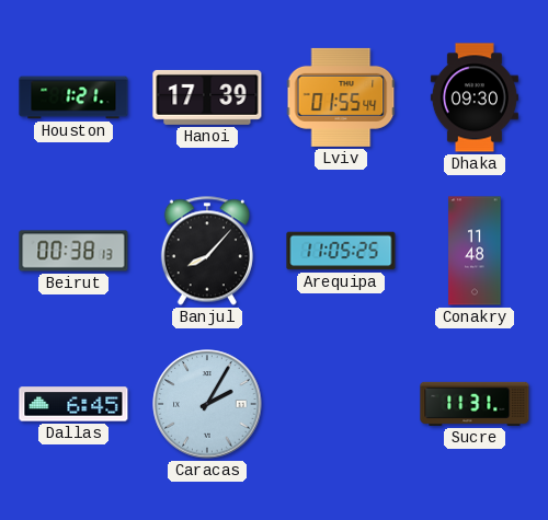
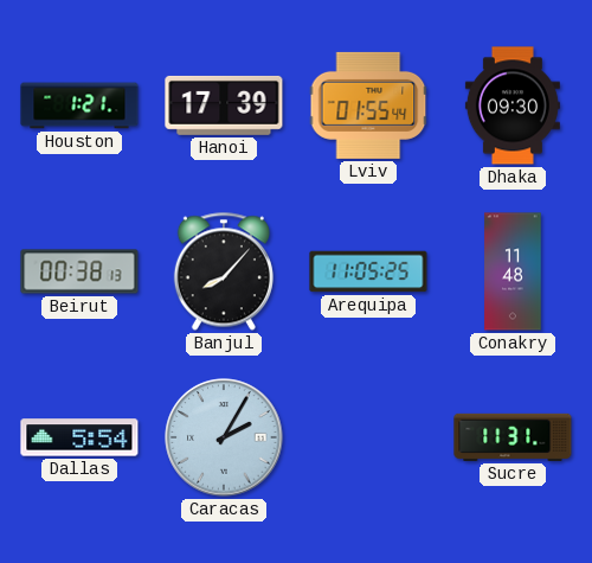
Dallas: 6:45 -> 5:54 (79, 437)
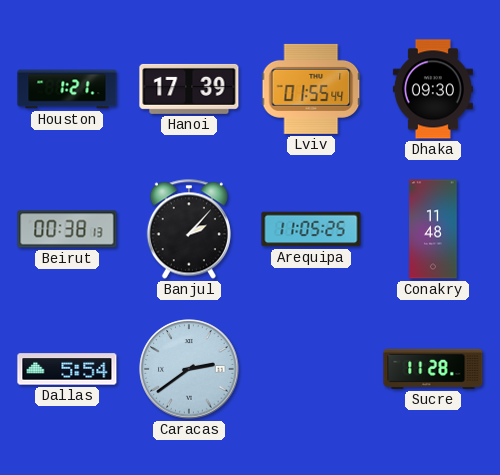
Banjul: 8:07 -> 2:07 (189, 229)
Caracas: 2:05 -> 2:39 (189, 369)
Sucre: 11:31 -> 11:28 (433, 369)
